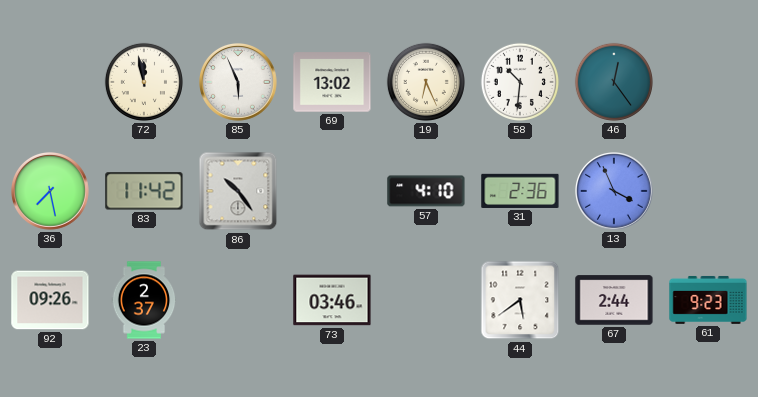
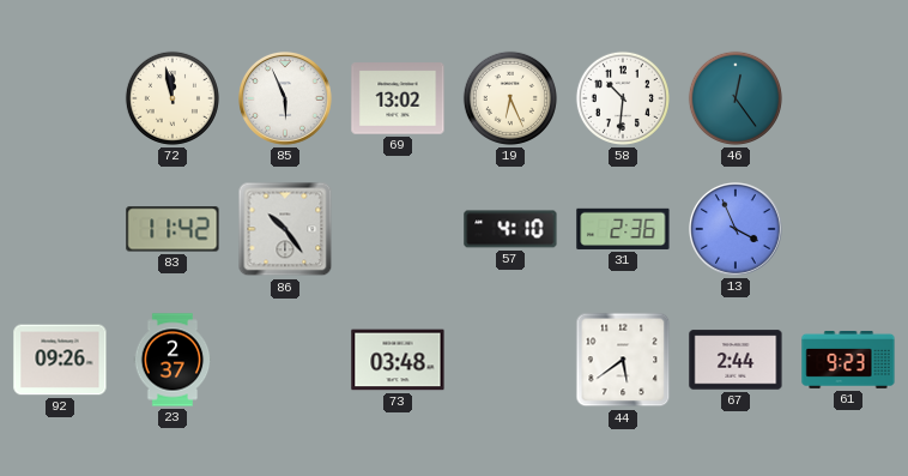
36: 7:28 -> none (51, 192)
73: 03:46 -> 03:48 (398, 360)
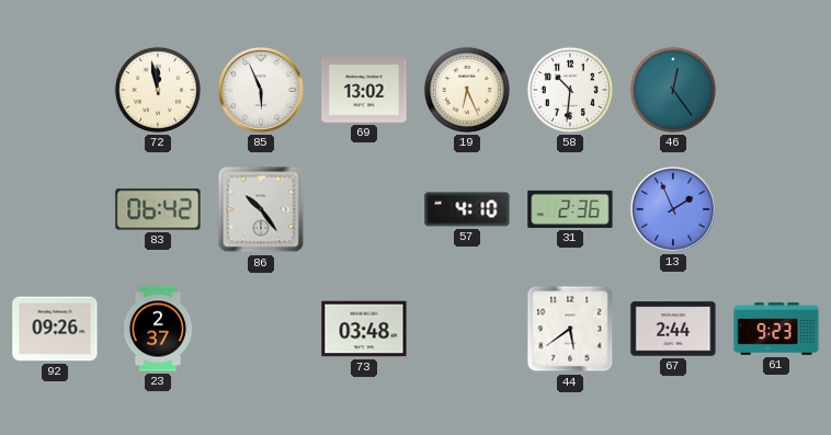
83: 11:42 -> 06:42 (158, 209)
13: 3:56 -> 1:56 (674, 210)
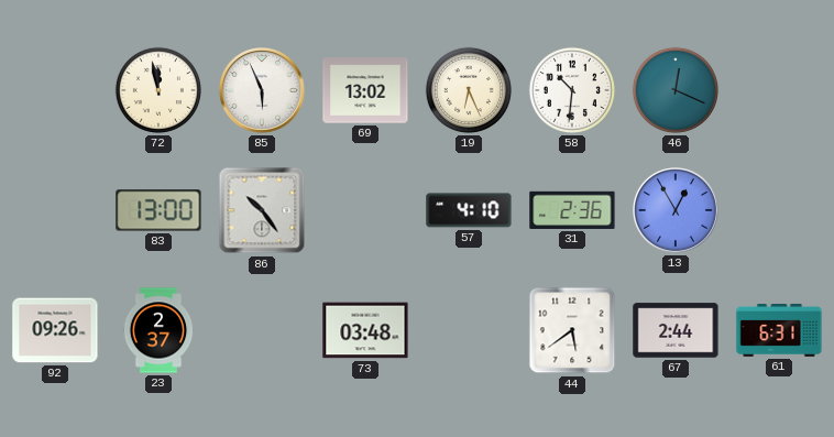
46: 12:24 -> 12:19 (676, 90)
83: 06:42 -> 13:00 (158, 210)
13: 1:56 -> 12:55 (677, 211)
61: 9:23 -> 6:31 (779, 330)
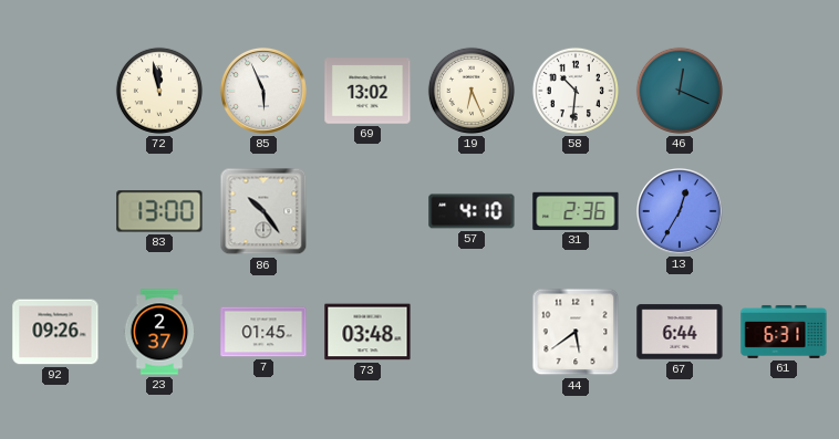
13: 12:55 -> 12:35 (681, 212)
7: none -> 01:45 (263, 332)
67: 2:44 -> 6:44 (680, 332)
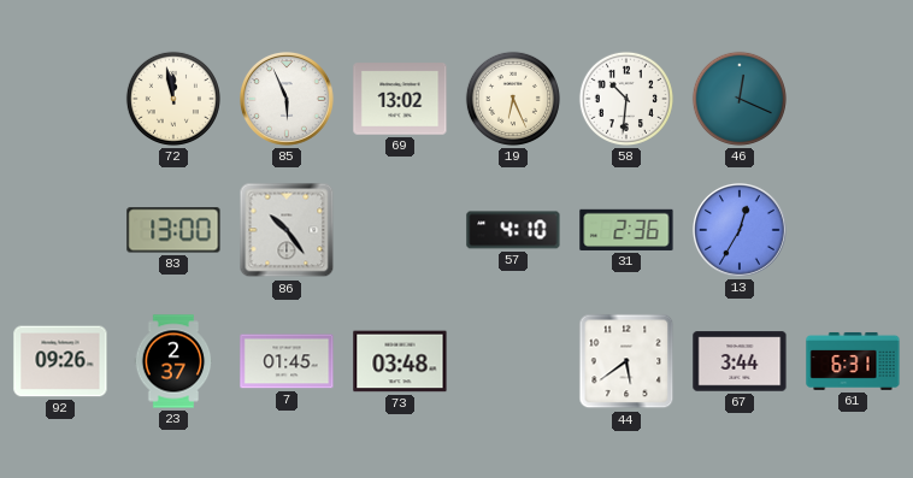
67: 6:44 -> 3:44 (740, 361)
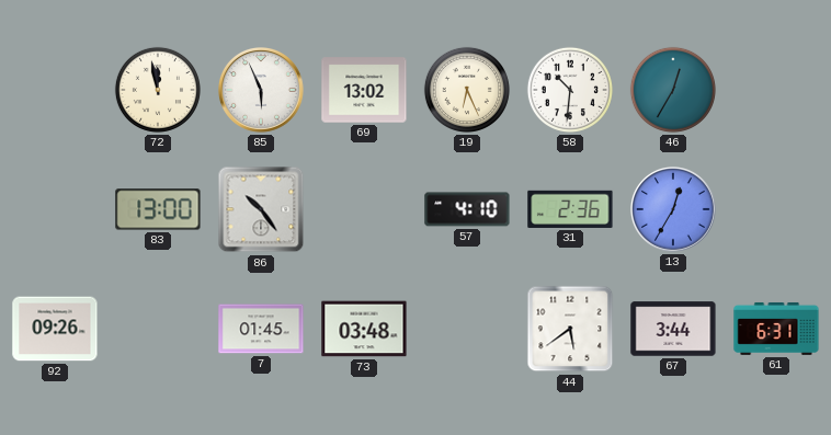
46: 12:19 -> 12:35 (673, 90)
23: 2:37 -> none (173, 361)
